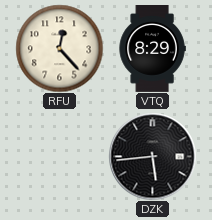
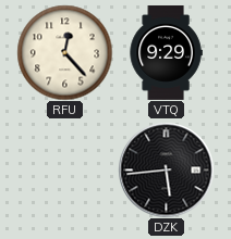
VTQ: 8:29 -> 9:29 (166, 53)
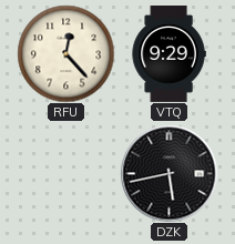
DZK: 5:44 -> 5:43 (168, 173)
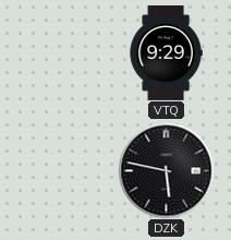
RFU: 12:23 -> none (65, 53)
DZK: 5:43 -> 5:47 (166, 170)
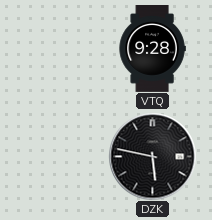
VTQ: 9:29 -> 9:28 (152, 49)
